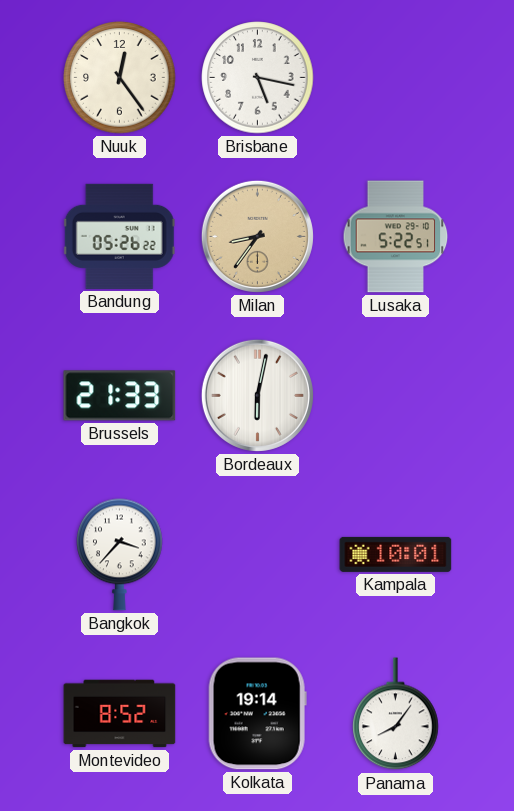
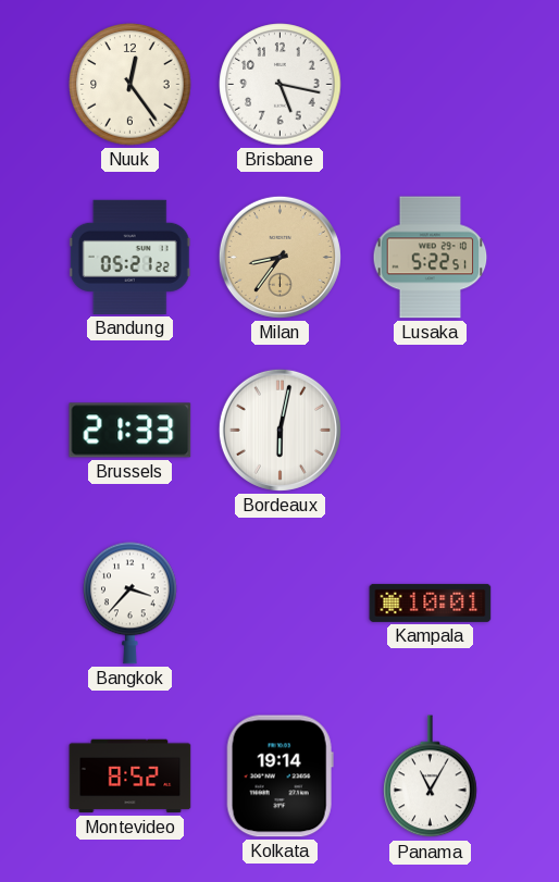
Bandung: 05:26 -> 05:21 (129, 257)
Panama: 8:06 -> 11:05 (431, 777)
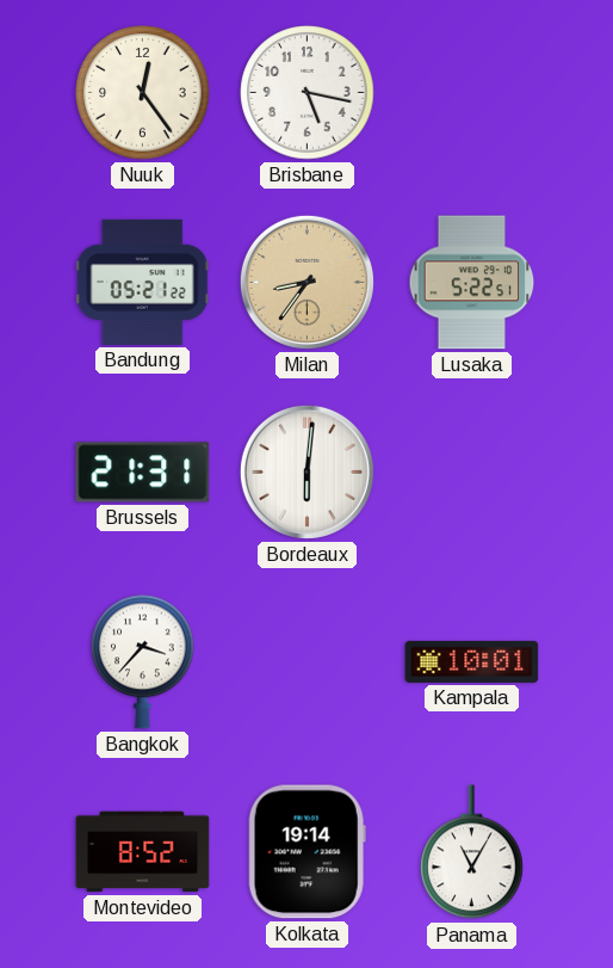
Brussels: 21:33 -> 21:31 (143, 473)
Bordeaux: 6:02 -> 6:01 (306, 471)
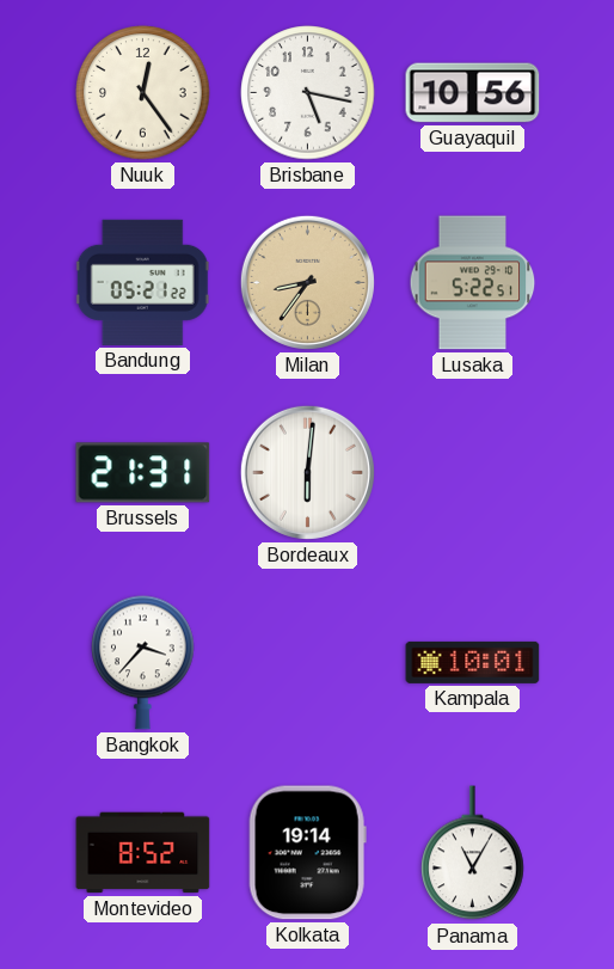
Guayaquil: none -> 10:56 (473, 93)
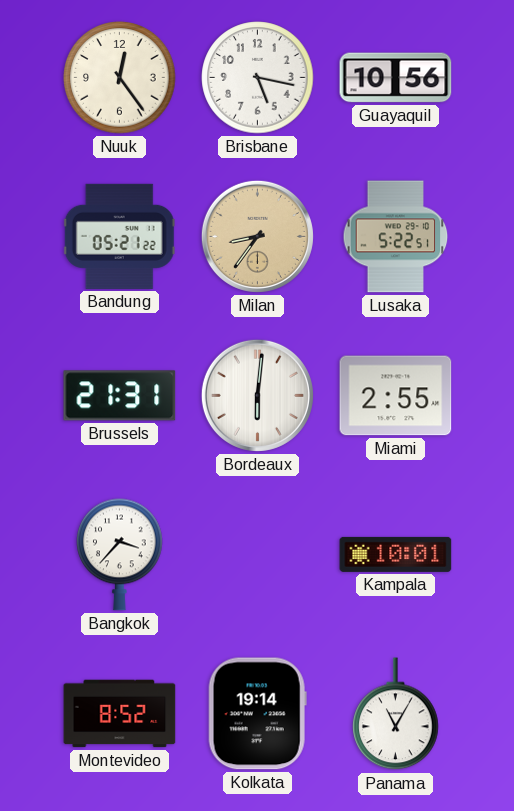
Miami: none -> 2:55 (396, 396)
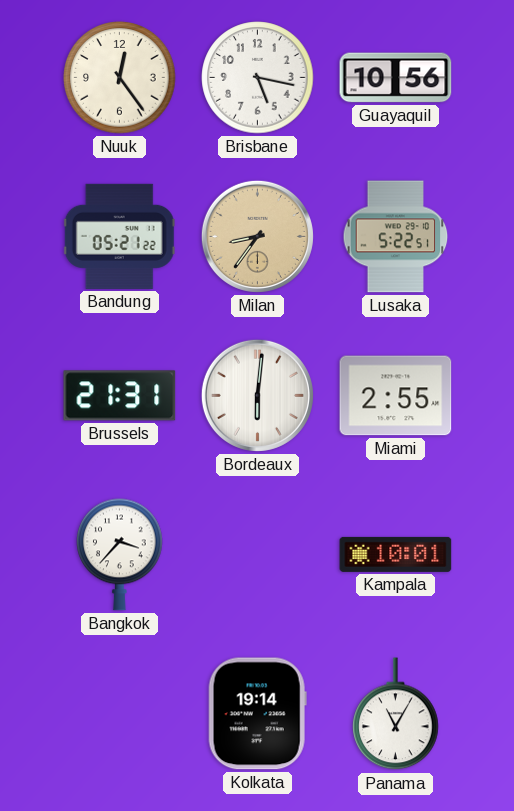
Montevideo: 8:52 -> none (120, 714)
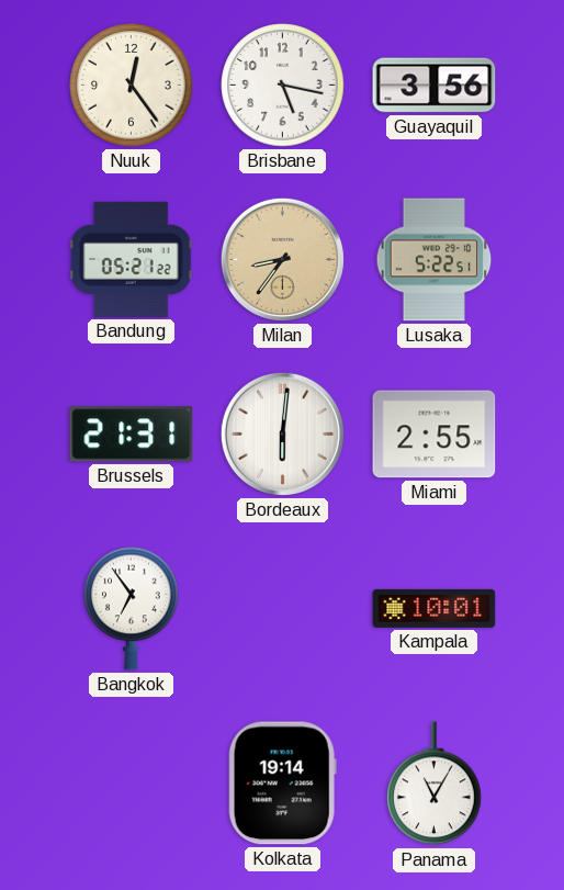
Guayaquil: 10:56 -> 3:56 (435, 86)
Bangkok: 3:37 -> 6:54 (132, 608)
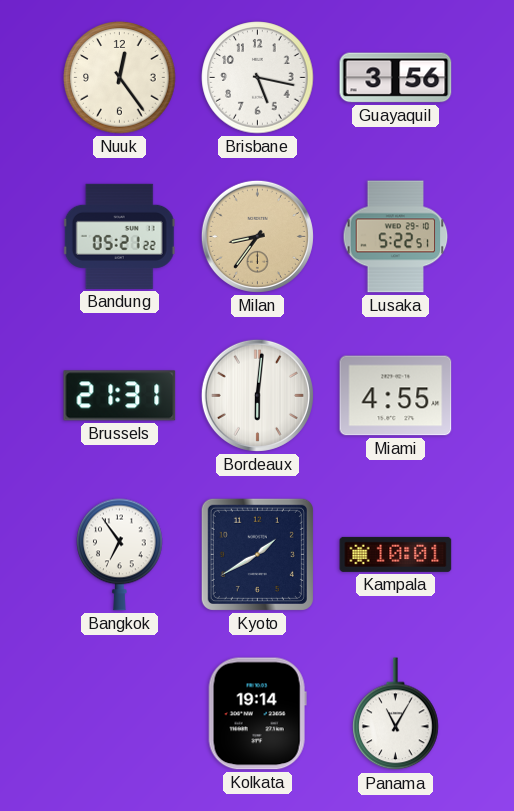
Miami: 2:55 -> 4:55 (396, 396)
Kyoto: none -> 1:40 (257, 554)
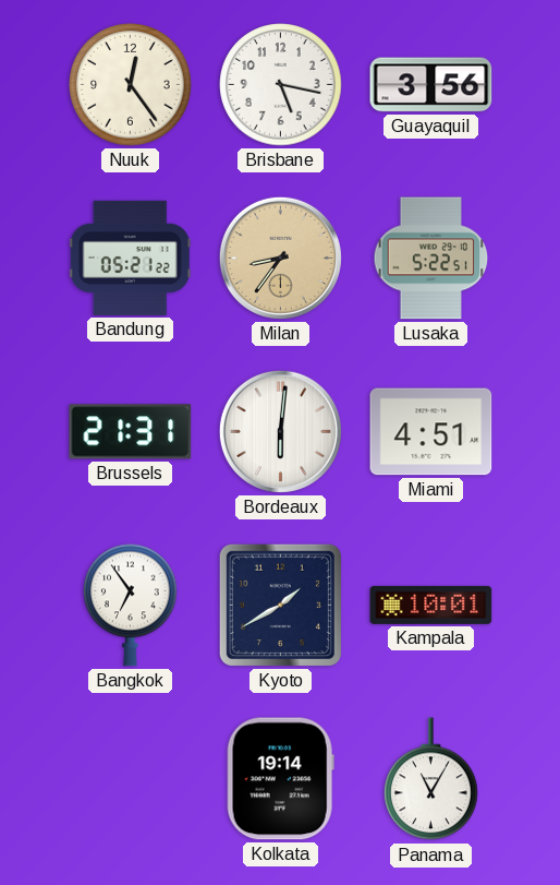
Miami: 4:55 -> 4:51 (431, 432)
